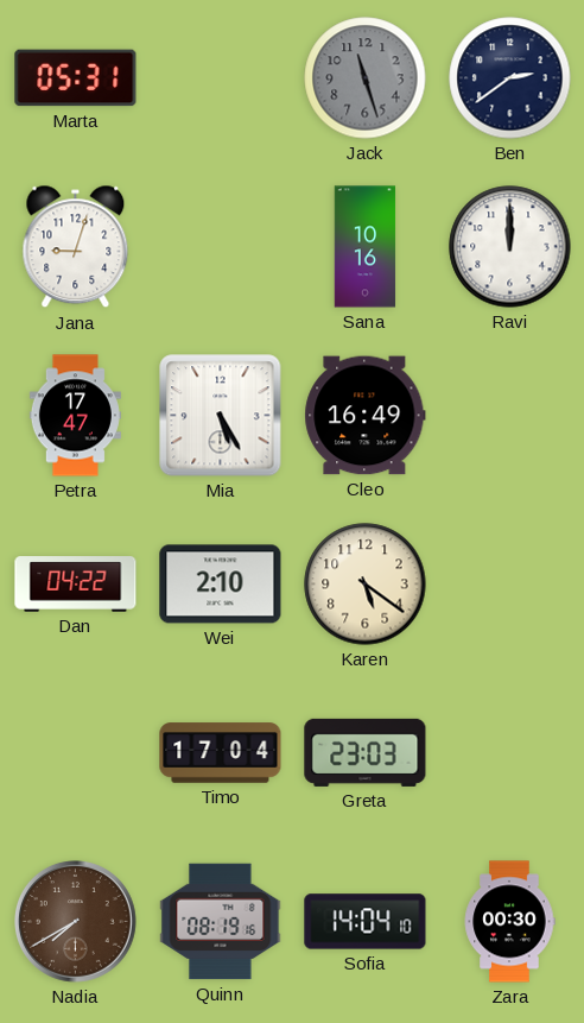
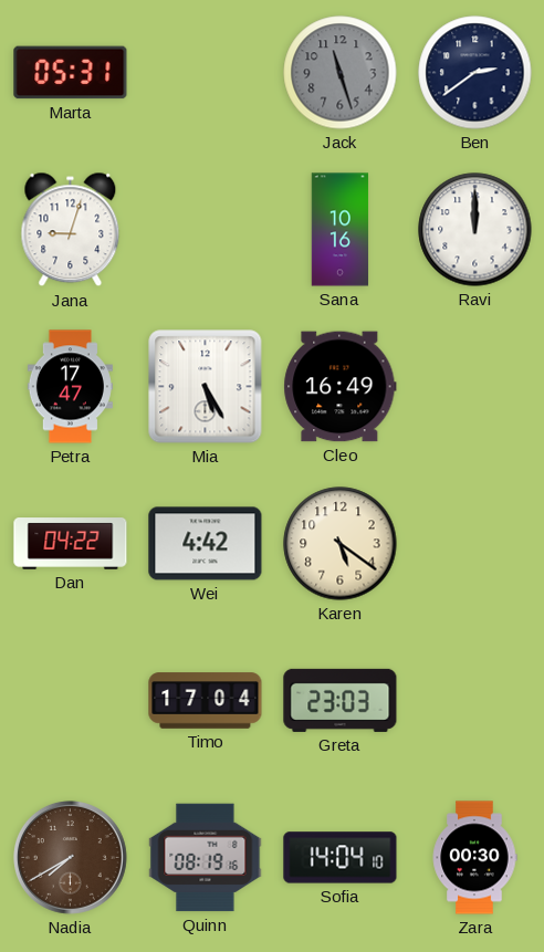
Wei: 2:10 -> 4:42 (206, 544)
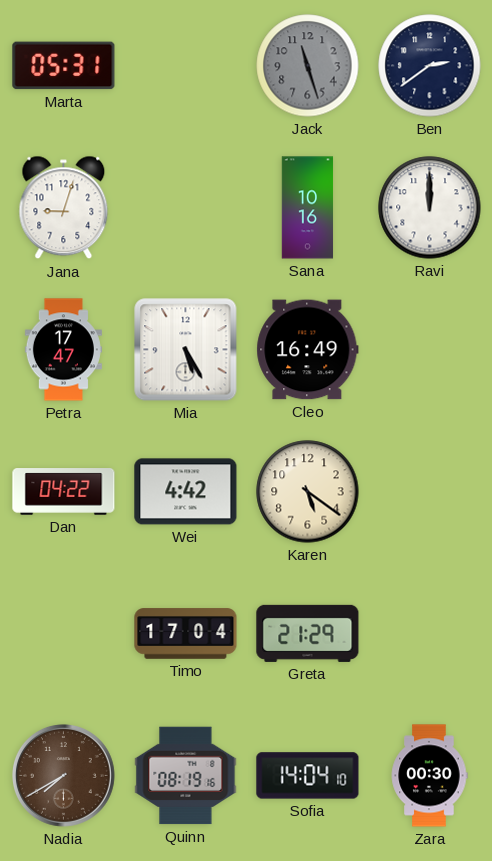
Greta: 23:03 -> 21:29 (308, 633)
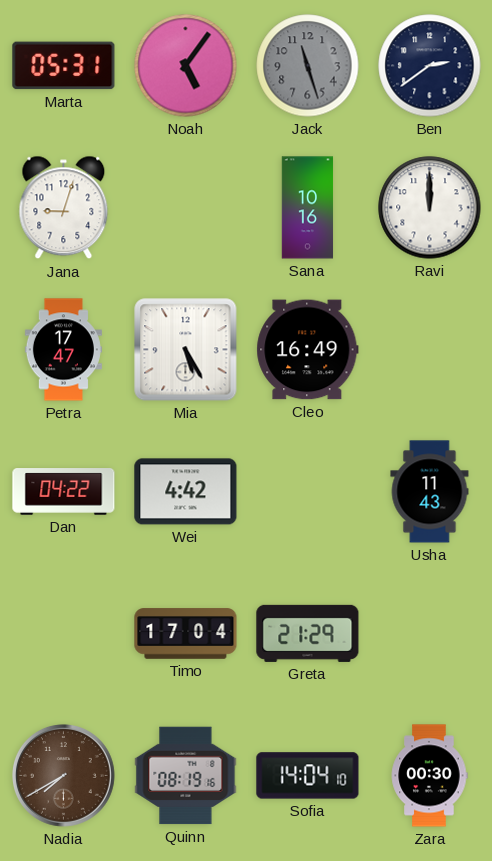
Noah: none -> 5:06 (186, 66)
Karen: 5:21 -> none (308, 492)
Usha: none -> 11:43 (430, 492)
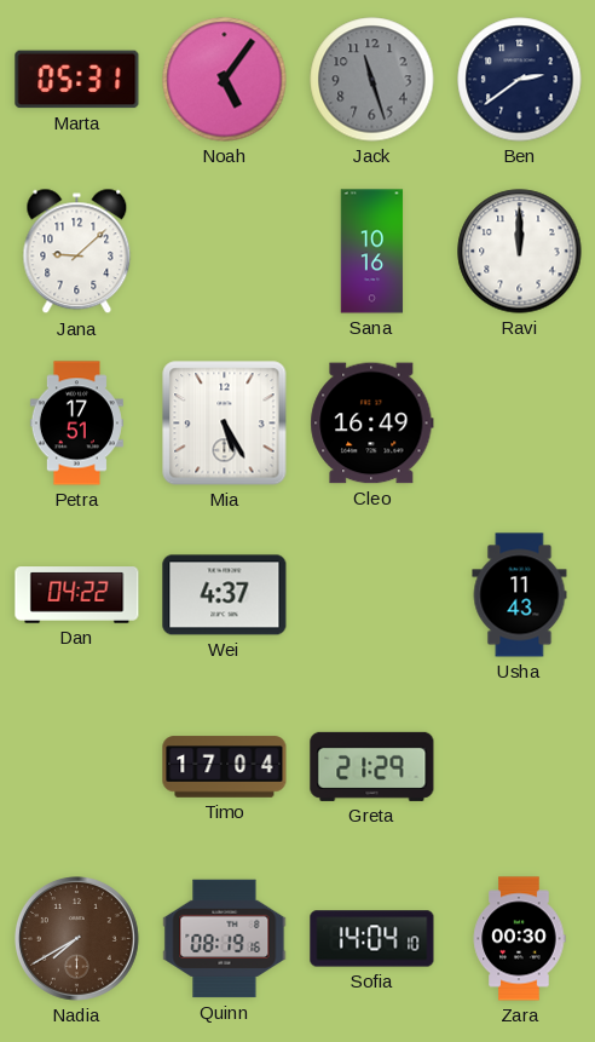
Jana: 9:03 -> 9:08 (77, 252)
Petra: 17:47 -> 17:51 (76, 424)
Wei: 4:42 -> 4:37 (225, 595)
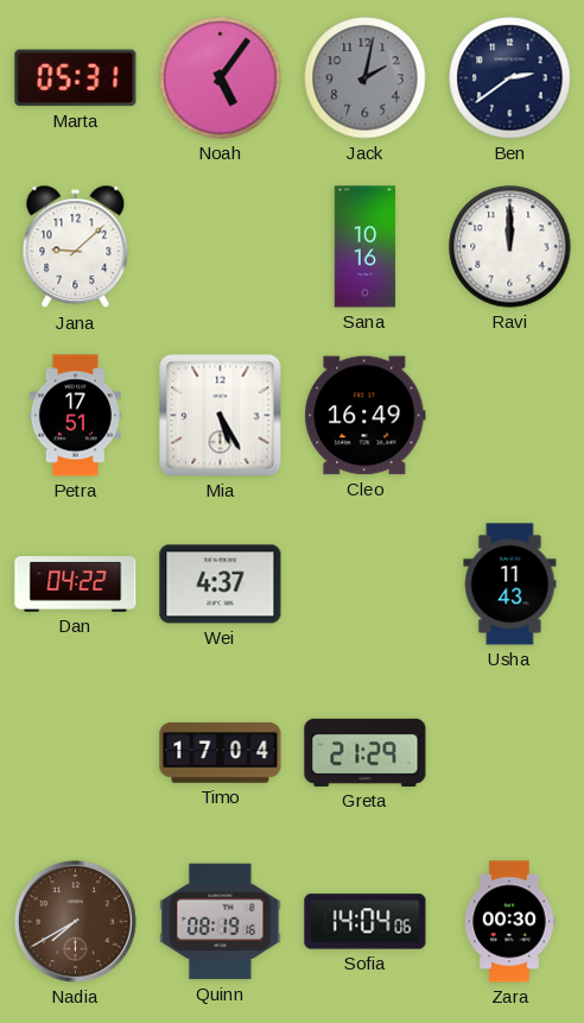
Jack: 11:27 -> 2:02 (366, 78)
Sofia: 14:04:10 -> 14:04:06 (366, 922)
